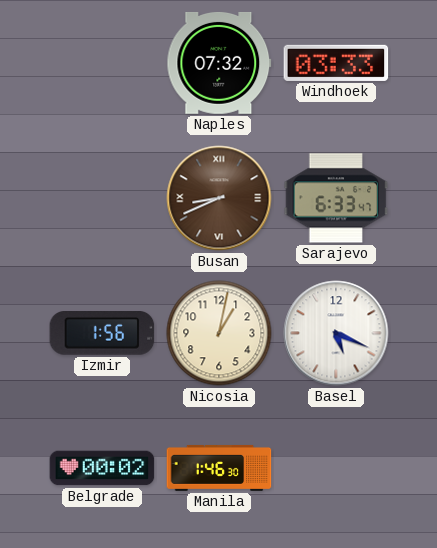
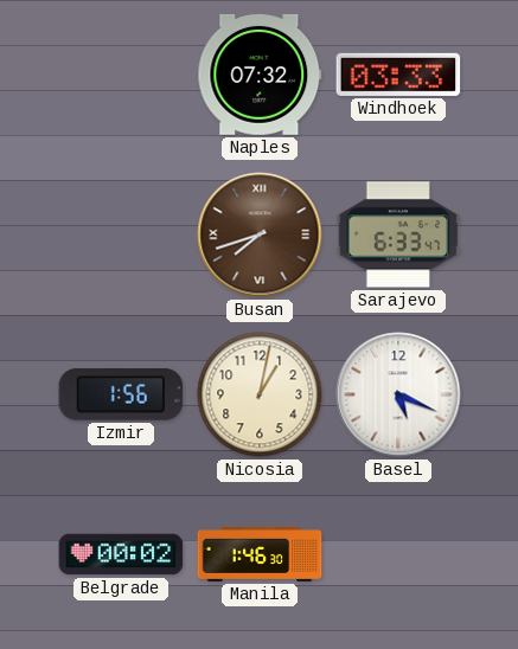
Busan: 8:41 -> 7:42 (260, 234)
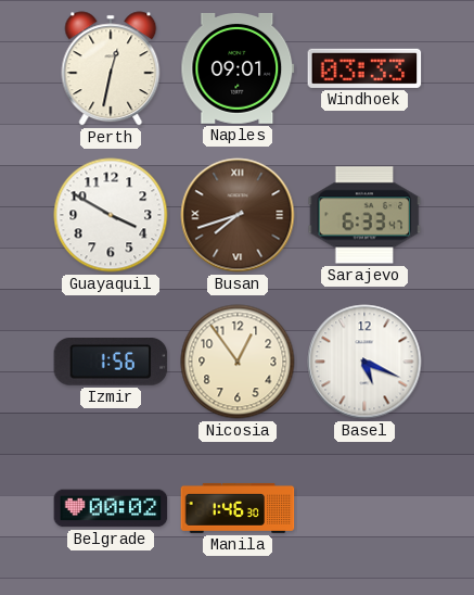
Perth: none -> 12:32 (111, 68)
Naples: 07:32 -> 09:01 (238, 68)
Guayaquil: none -> 3:50 (111, 215)
Nicosia: 1:02 -> 12:54 (238, 362)
